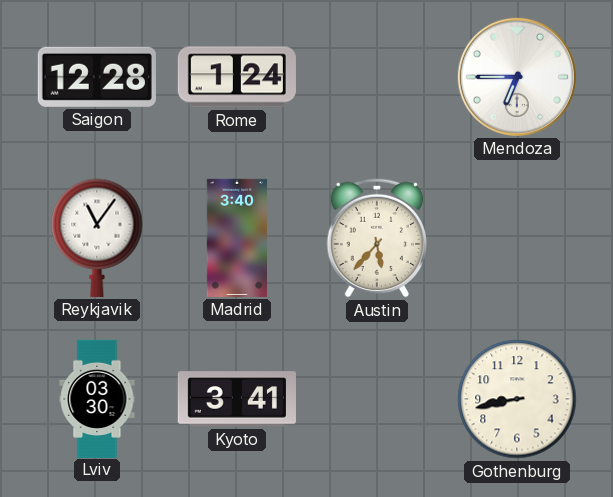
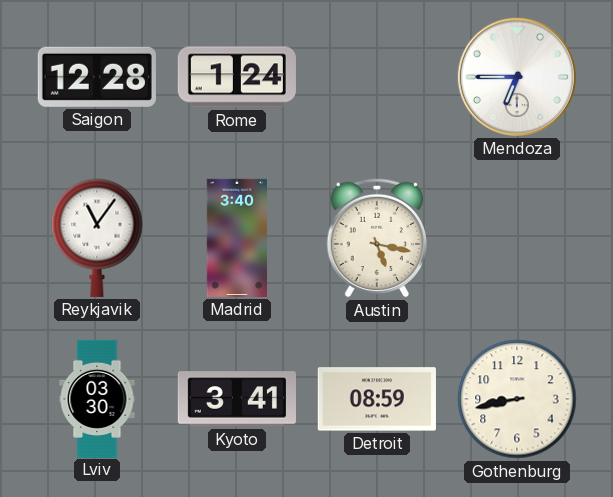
Austin: 5:37 -> 5:17 (376, 238)
Detroit: none -> 08:59 (377, 399)
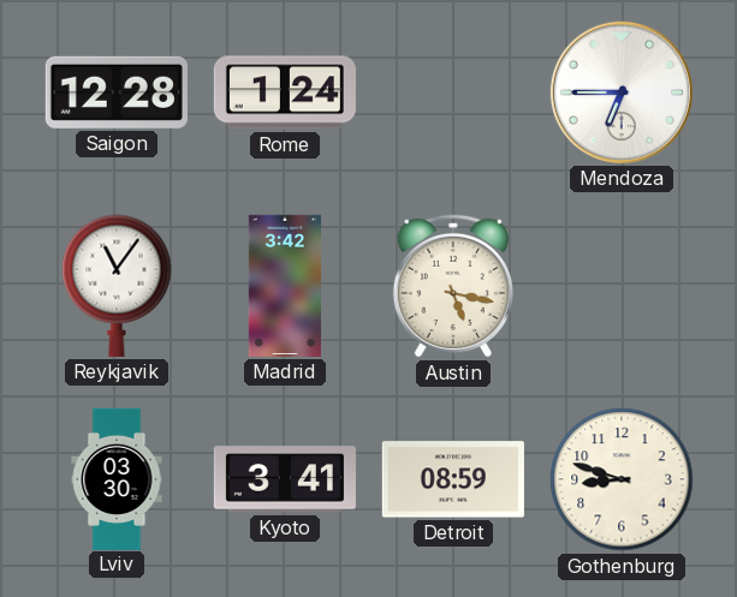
Madrid: 3:40 -> 3:42 (284, 286)
Gothenburg: 8:43 -> 8:48 (622, 479)
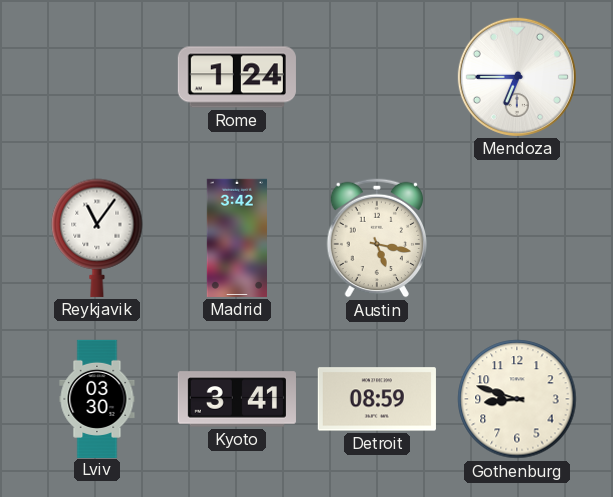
Saigon: 12:28 -> none (117, 92)
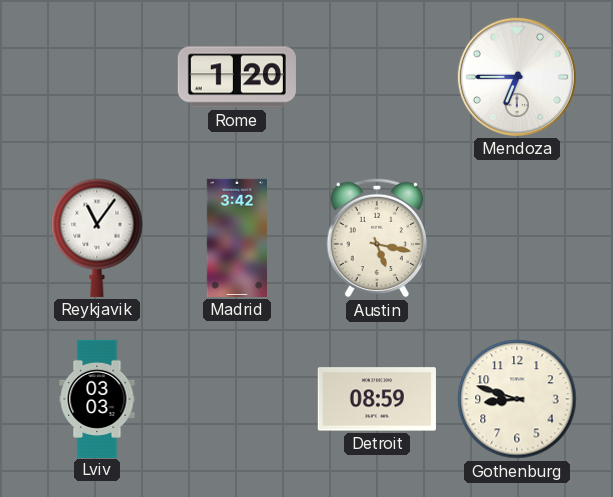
Rome: 1:24 -> 1:20 (237, 77)
Lviv: 03:30 -> 03:03 (97, 398)
Kyoto: 3:41 -> none (237, 399)
